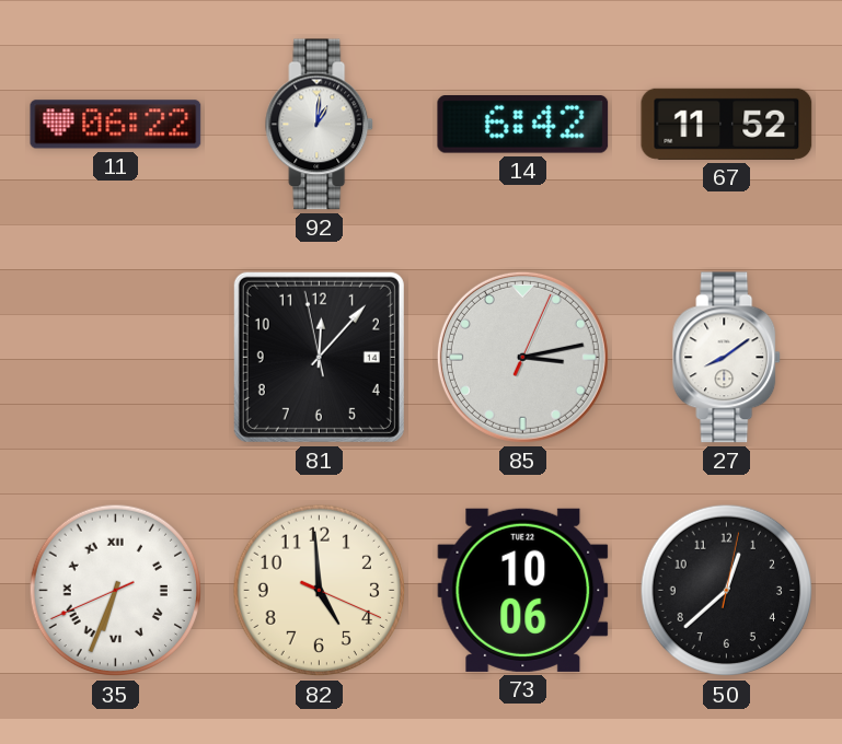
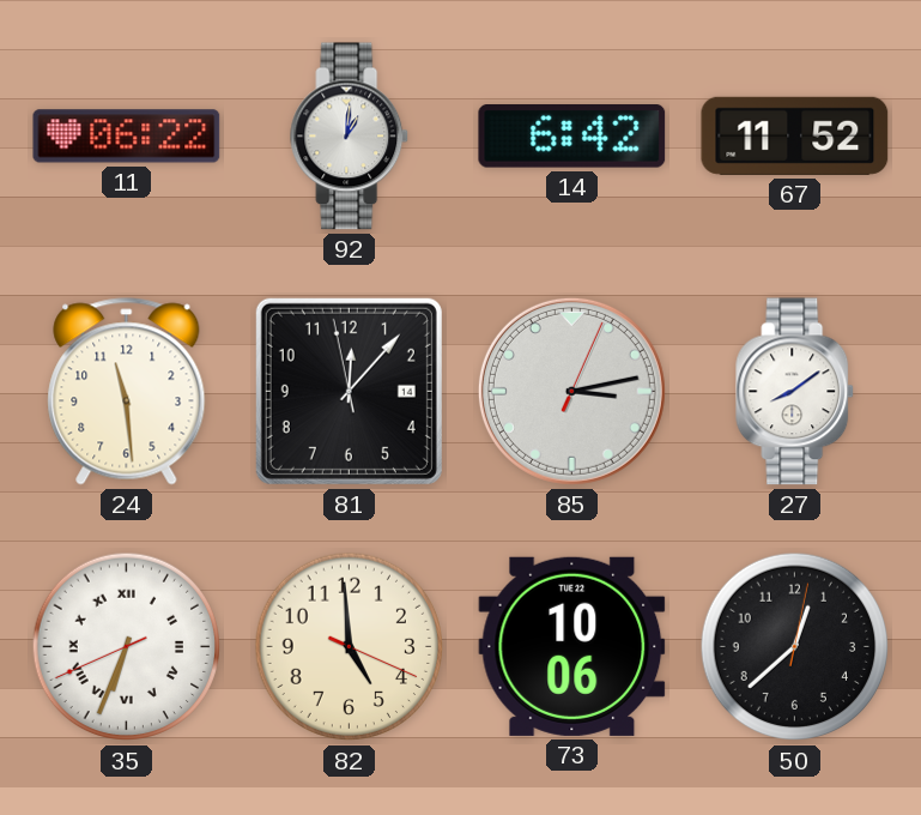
24: none -> 11:29 (127, 392)
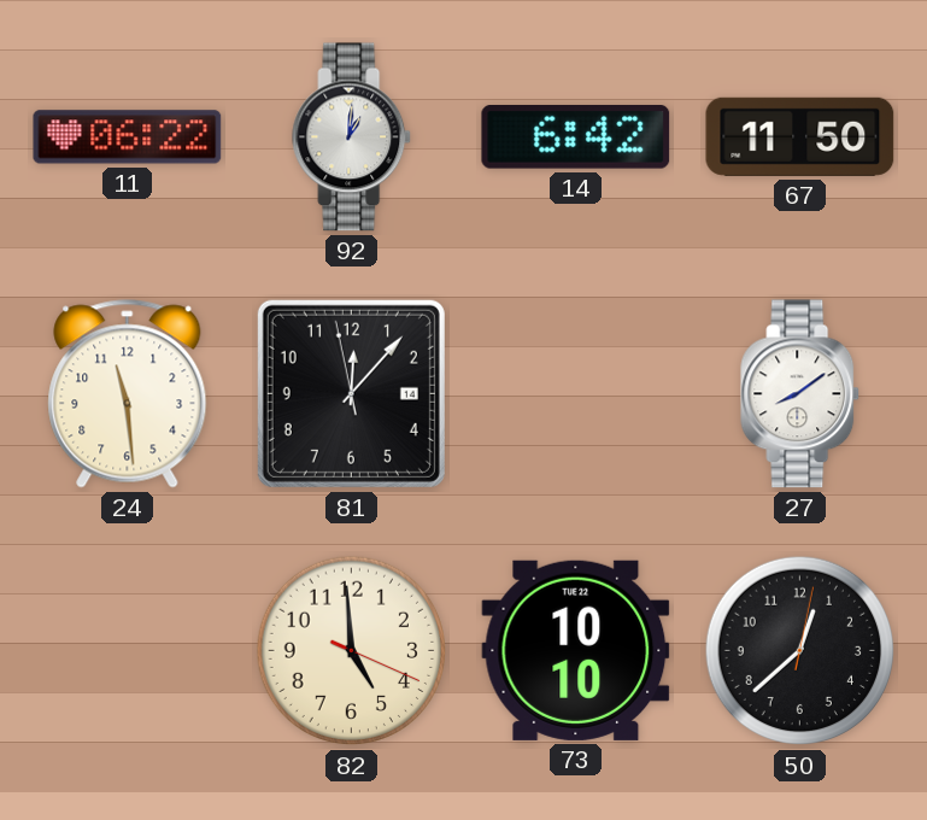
67: 11:52 -> 11:50 (800, 136)
85: 3:13 -> none (571, 391)
35: 6:33 -> none (127, 647)
73: 10:06 -> 10:10 (576, 650)
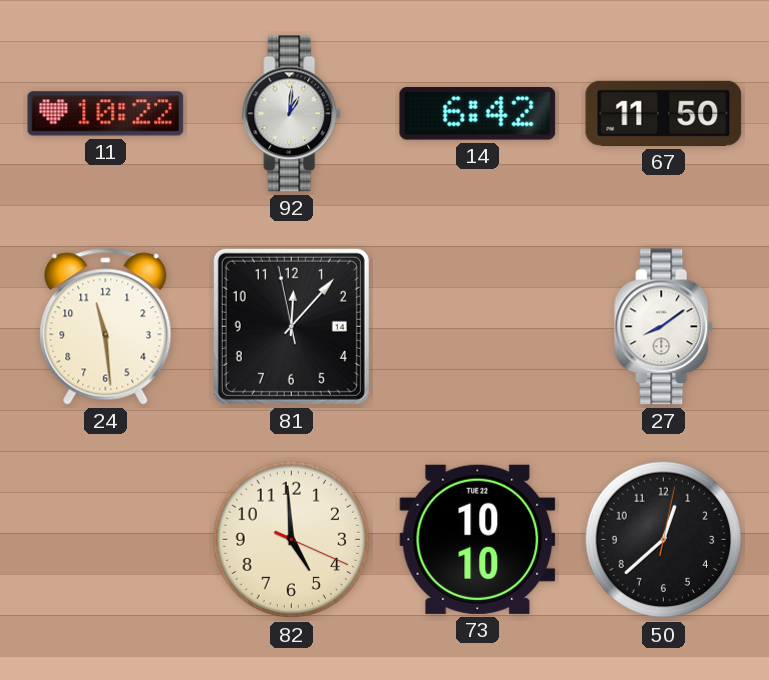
11: 06:22 -> 10:22 (106, 114)
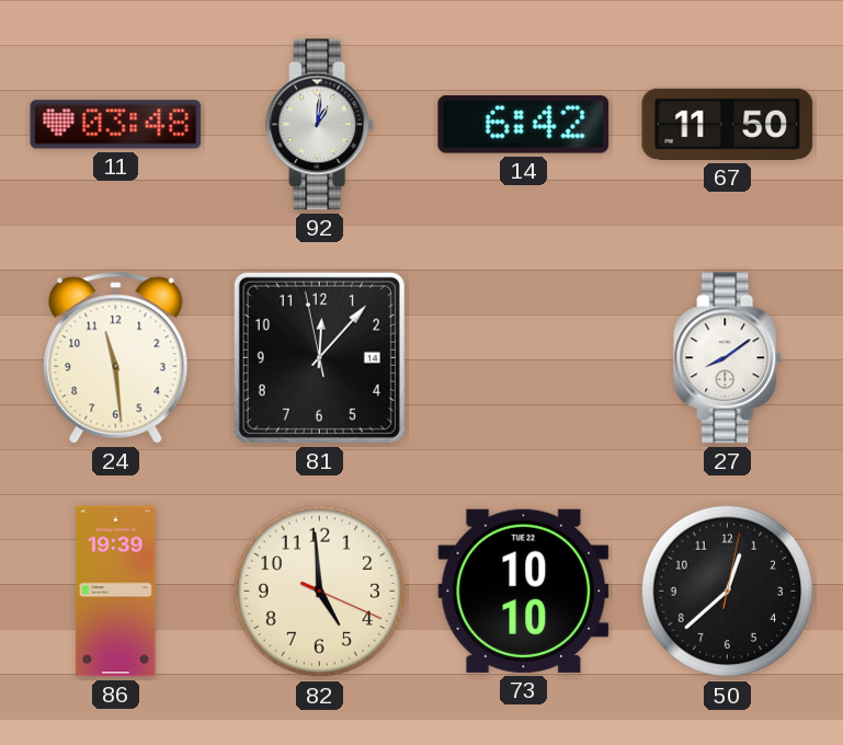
11: 10:22 -> 03:48 (116, 125)
86: none -> 19:39 (116, 592)
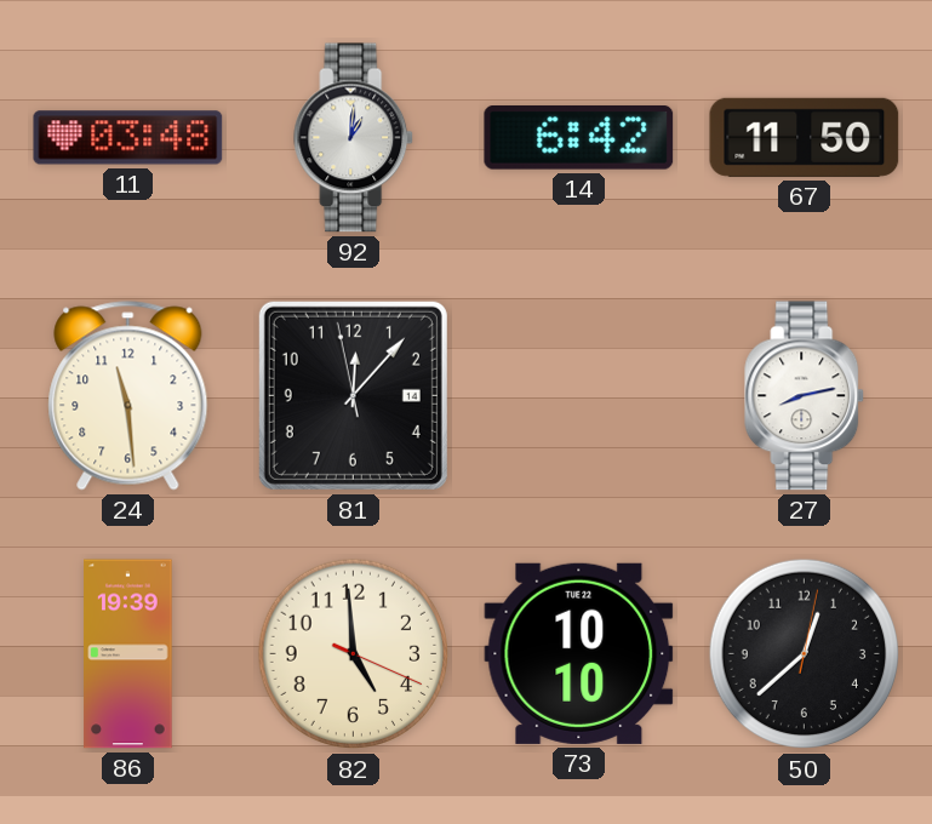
27: 8:09 -> 8:13 (805, 396)
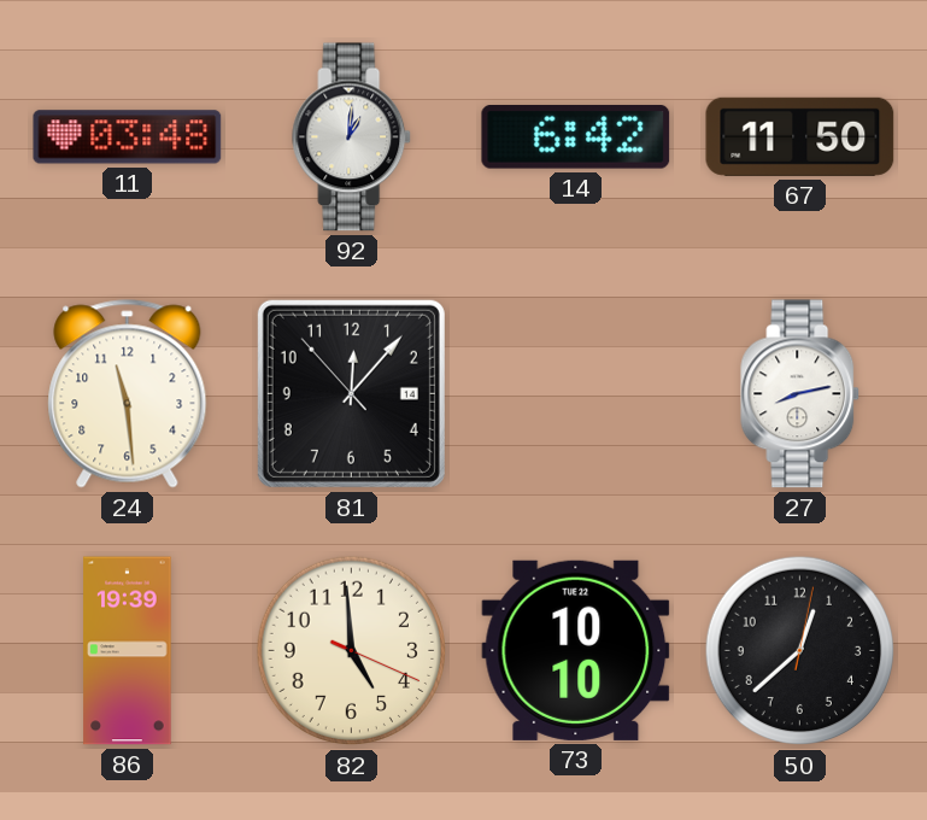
81: 12:06:58 -> 12:06:53 (351, 393)
